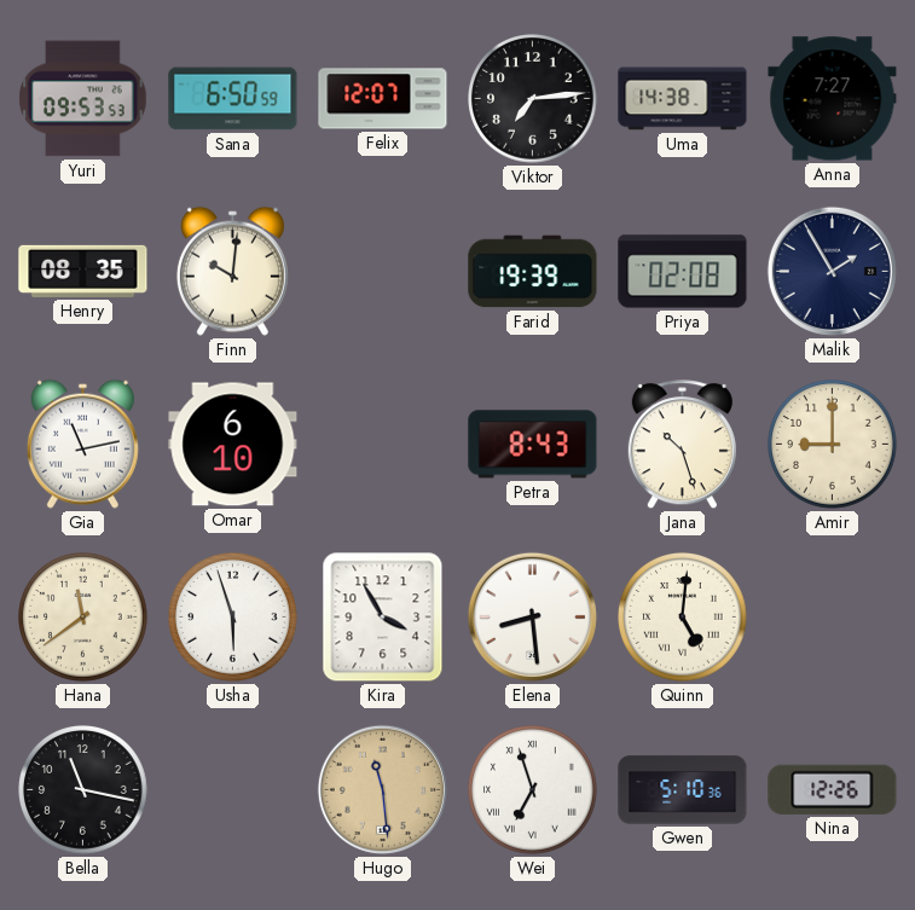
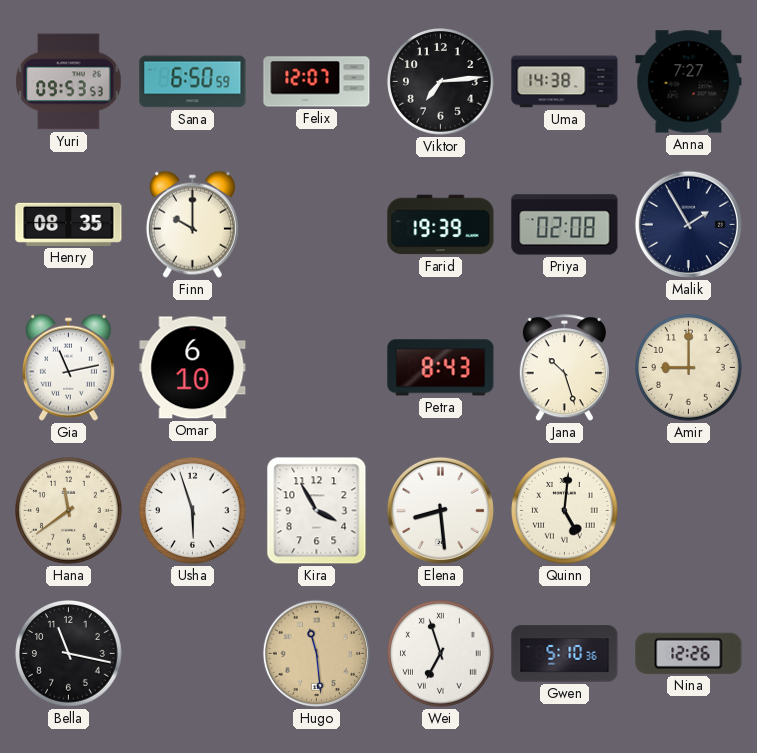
Finn: 10:01 -> 10:00 (192, 224)
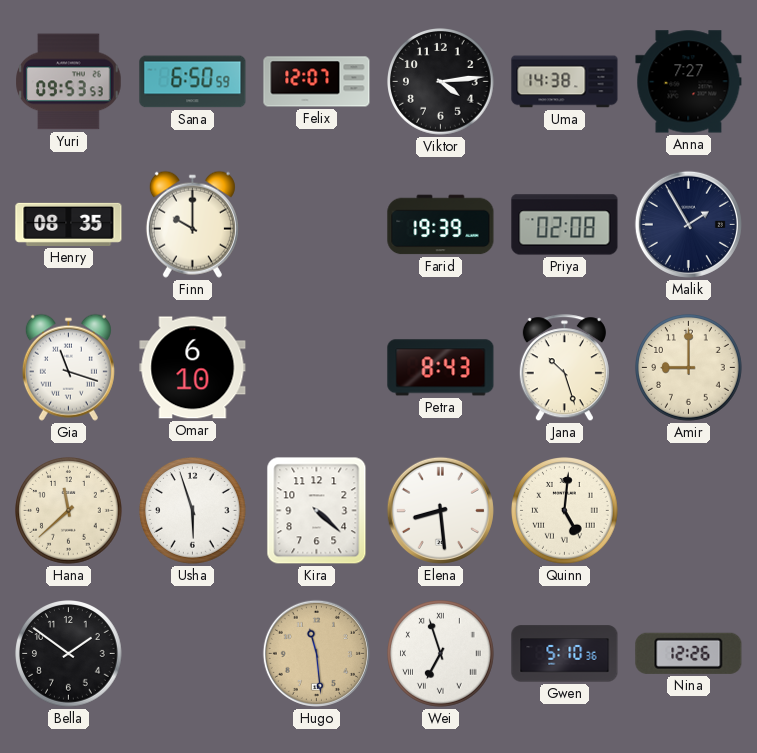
Viktor: 7:14 -> 4:14 (441, 82)
Gia: 11:13 -> 11:18 (68, 367)
Hana: 11:39 -> 11:38 (69, 511)
Kira: 3:55 -> 4:22 (317, 511)
Bella: 11:17 -> 1:51 (69, 654)
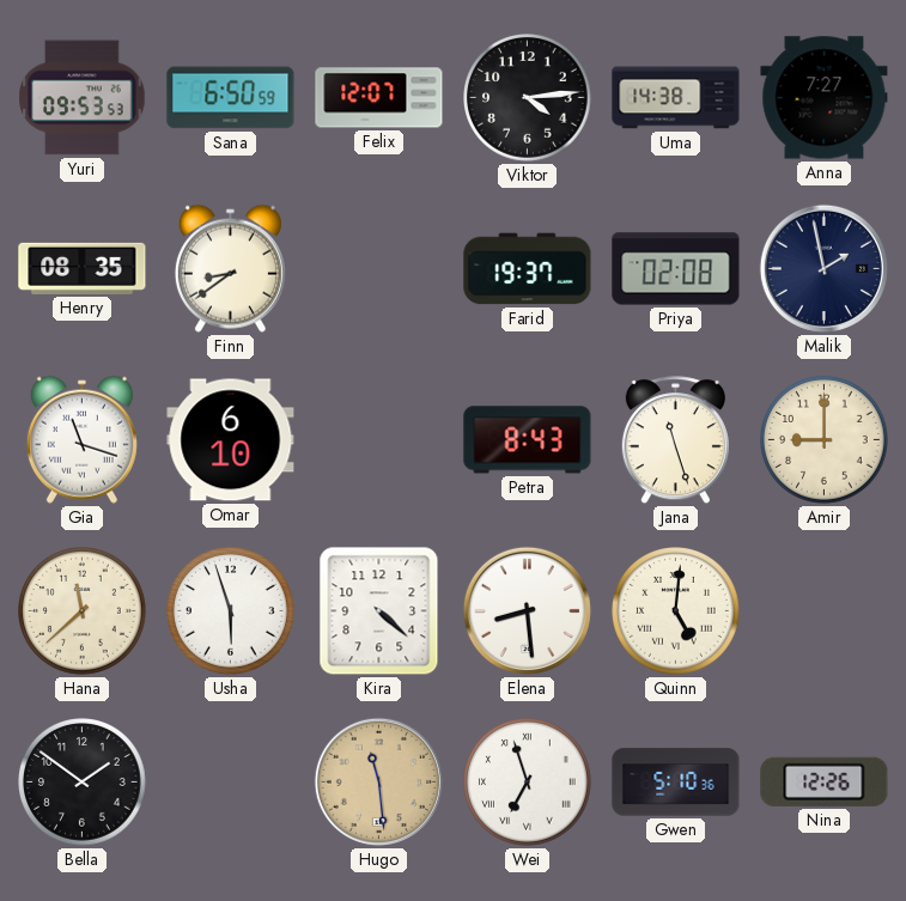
Finn: 10:00 -> 8:39 (230, 268)
Farid: 19:39 -> 19:37 (528, 269)
Malik: 1:55 -> 1:58 (823, 268)
Jana: 10:27 -> 11:27 (675, 440)
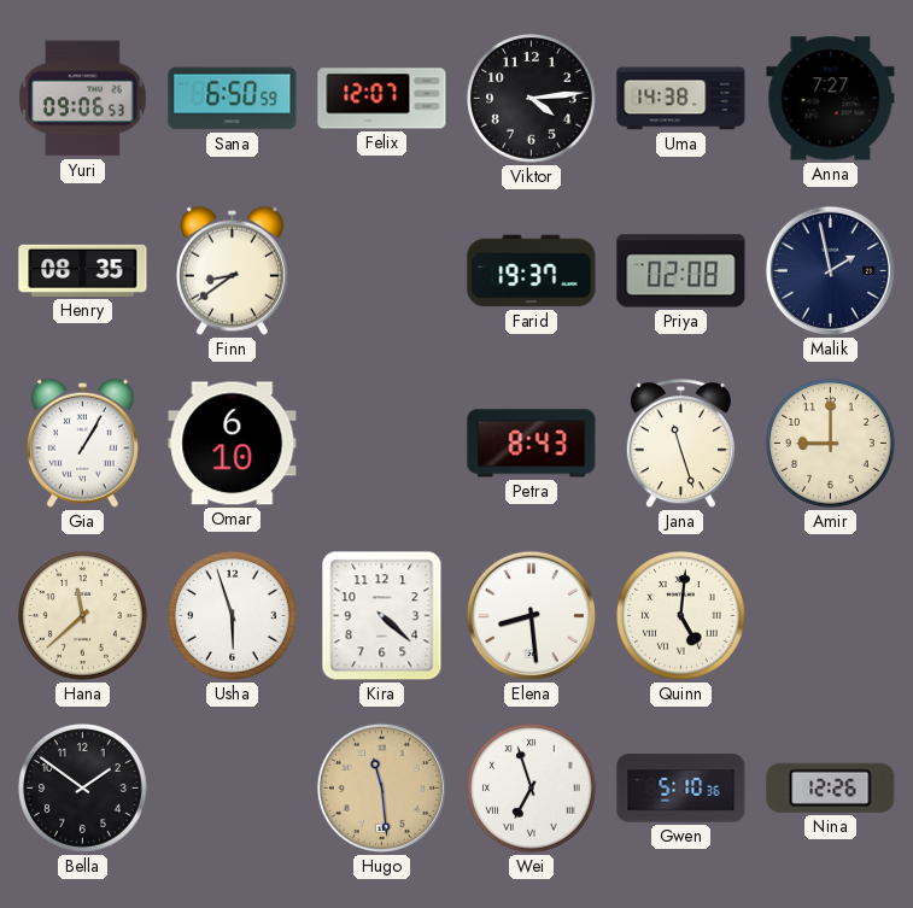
Yuri: 09:53 -> 09:06 (83, 99)
Gia: 11:18 -> 1:05 (82, 443)
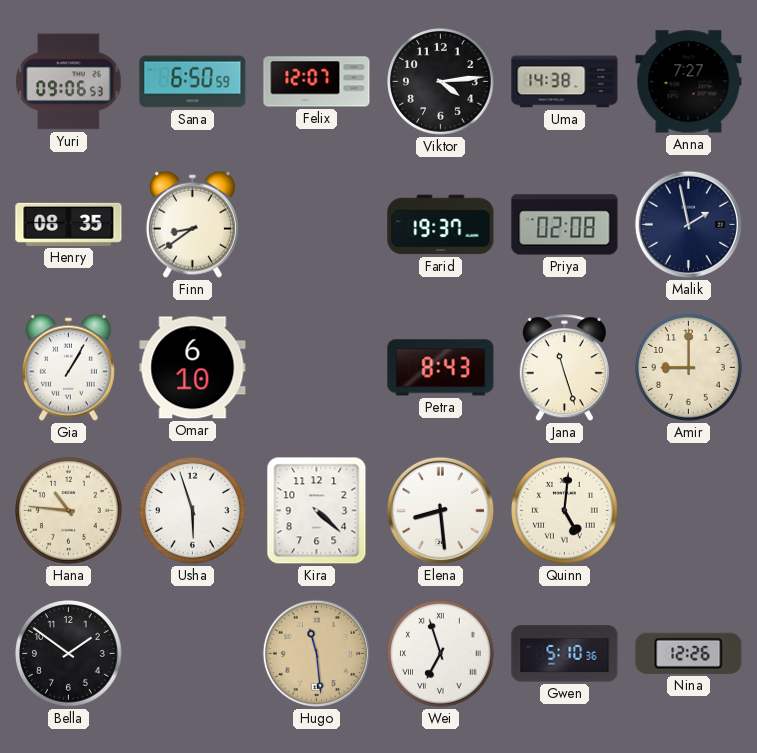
Hana: 11:38 -> 10:46 (69, 511)
